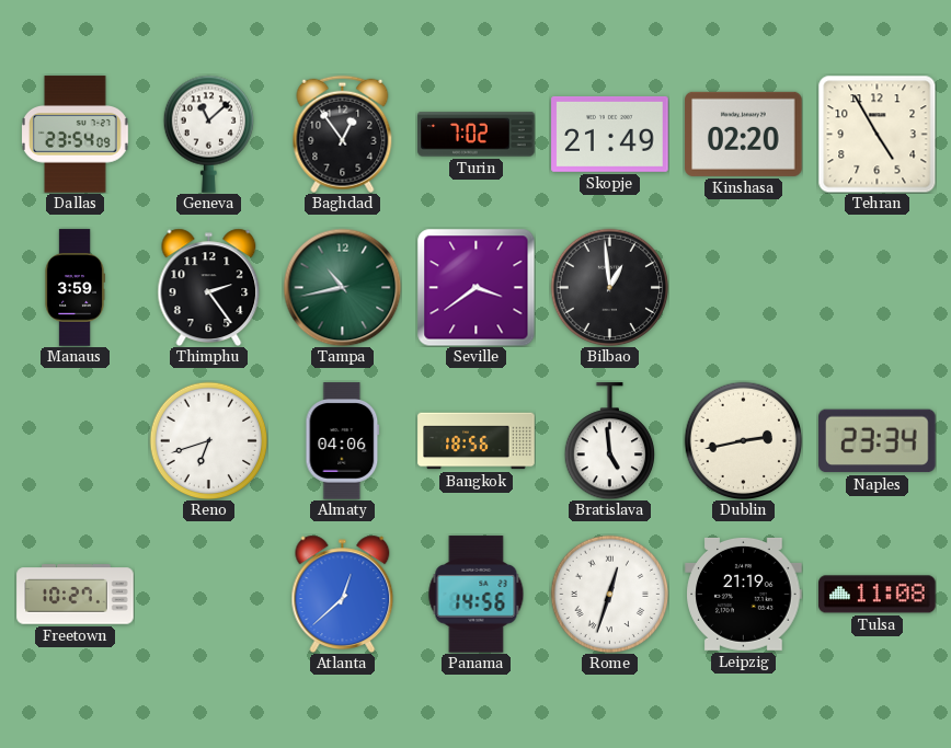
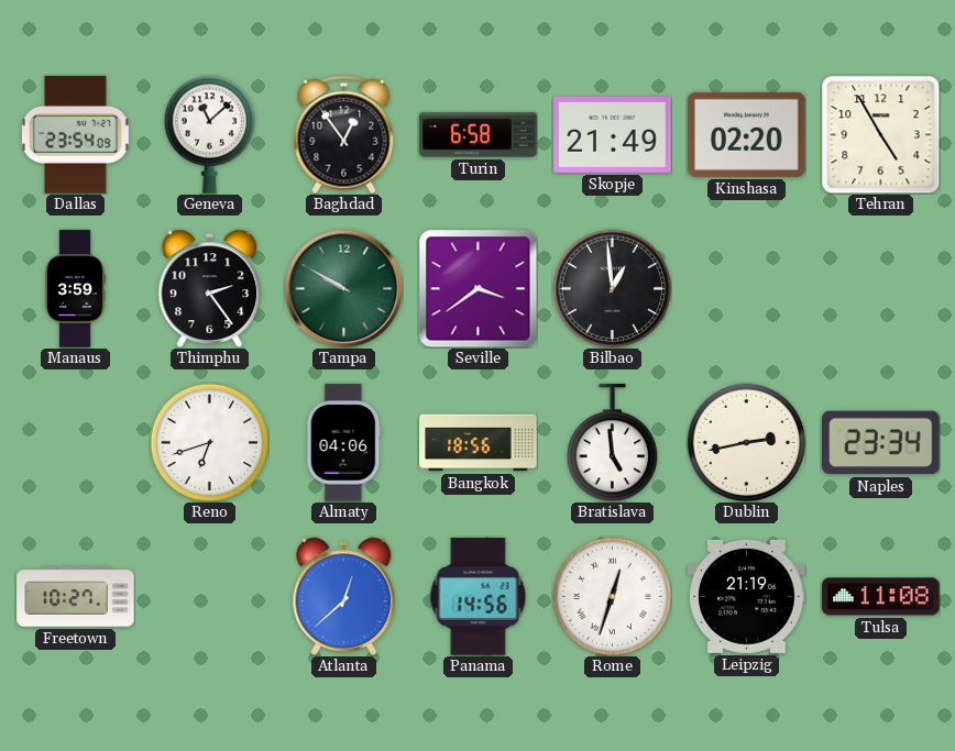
Turin: 7:02 -> 6:58 (479, 135)
Tampa: 10:43 -> 9:50 (343, 288)
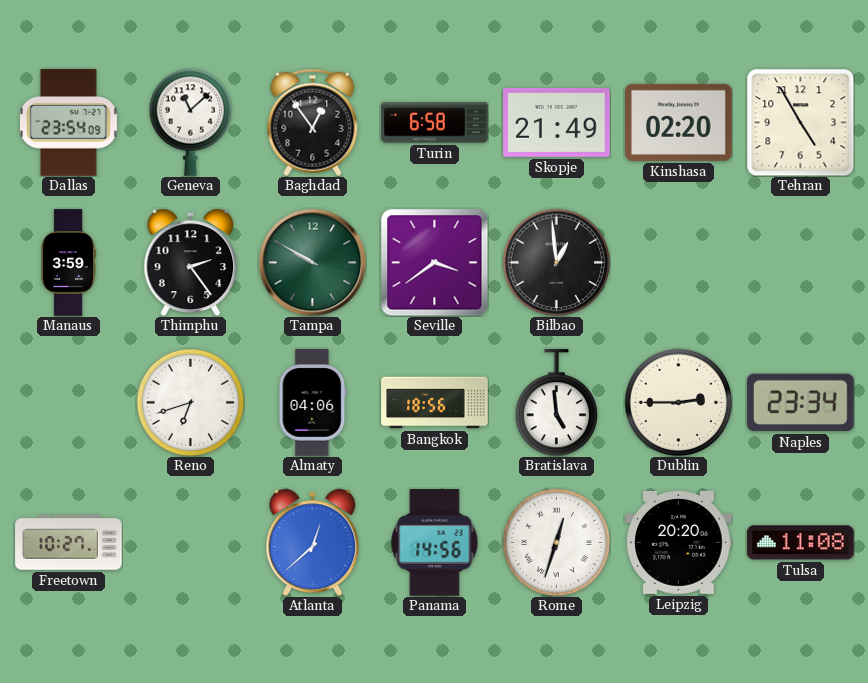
Dublin: 2:43 -> 2:45 (678, 402)
Leipzig: 21:19 -> 20:20 (679, 542)
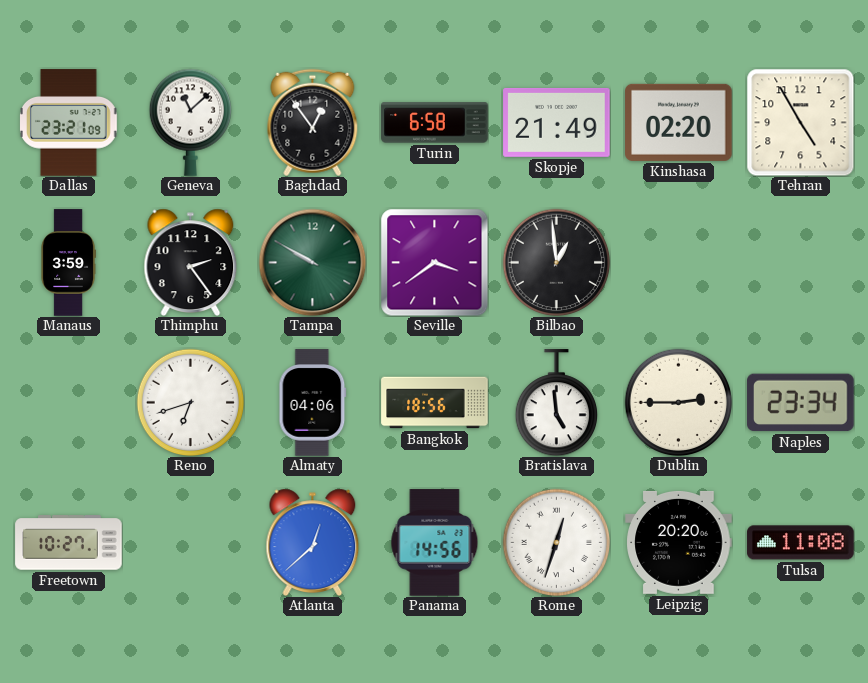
Dallas: 23:54 -> 23:21 (69, 123)
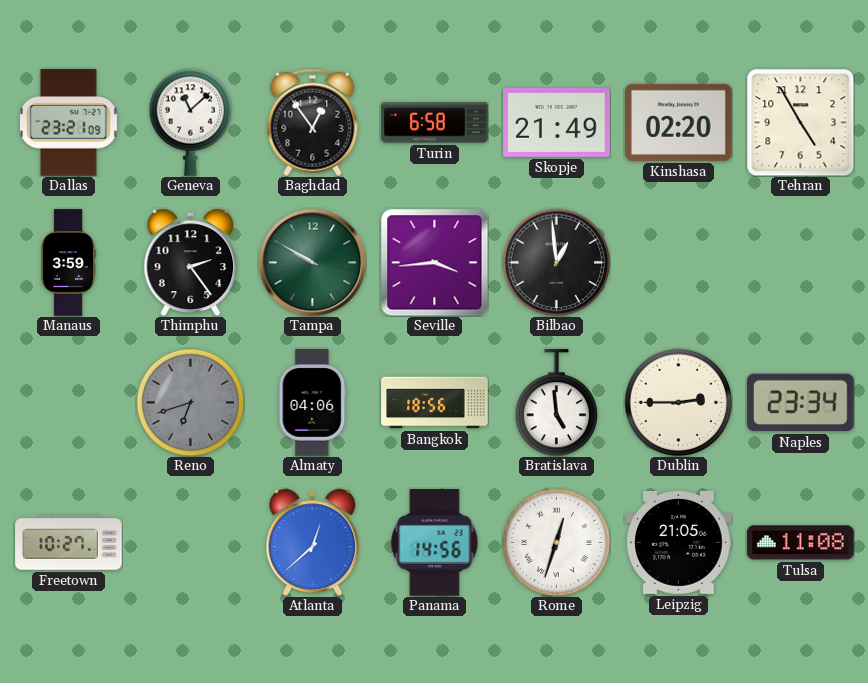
Seville: 3:39 -> 3:44 (434, 262)
Reno dial: white -> grey (190, 402)
Leipzig: 20:20 -> 21:05 (679, 542)
